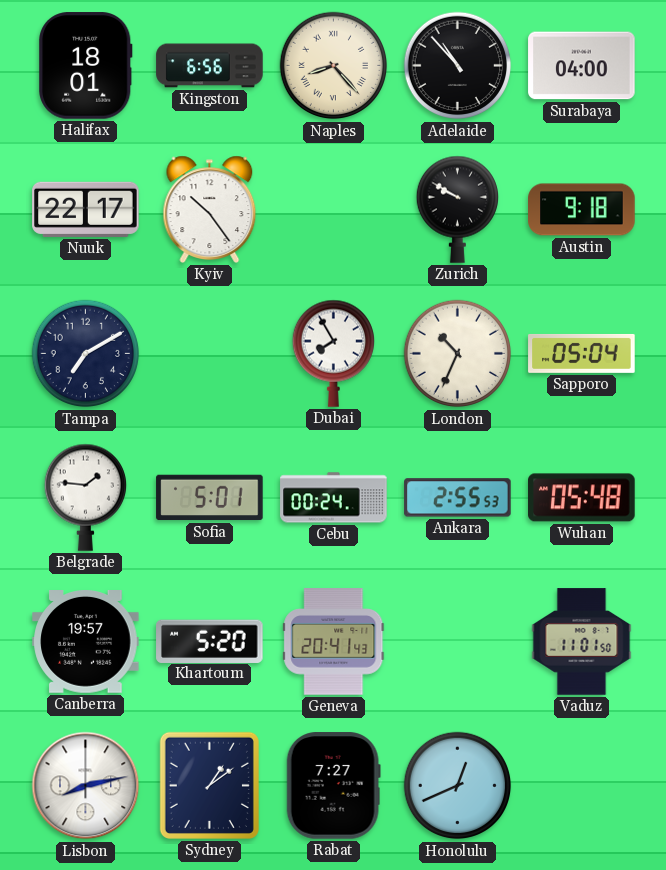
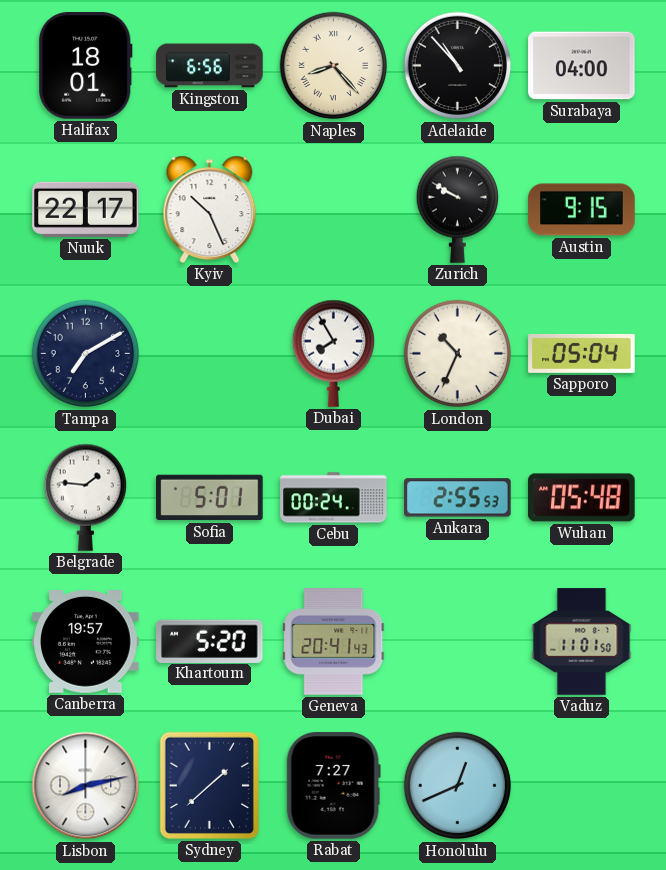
Kyiv: 10:24 -> 10:26 (210, 209)
Austin: 9:18 -> 9:15 (582, 210)
Sydney: 1:09 -> 1:38 (209, 785)
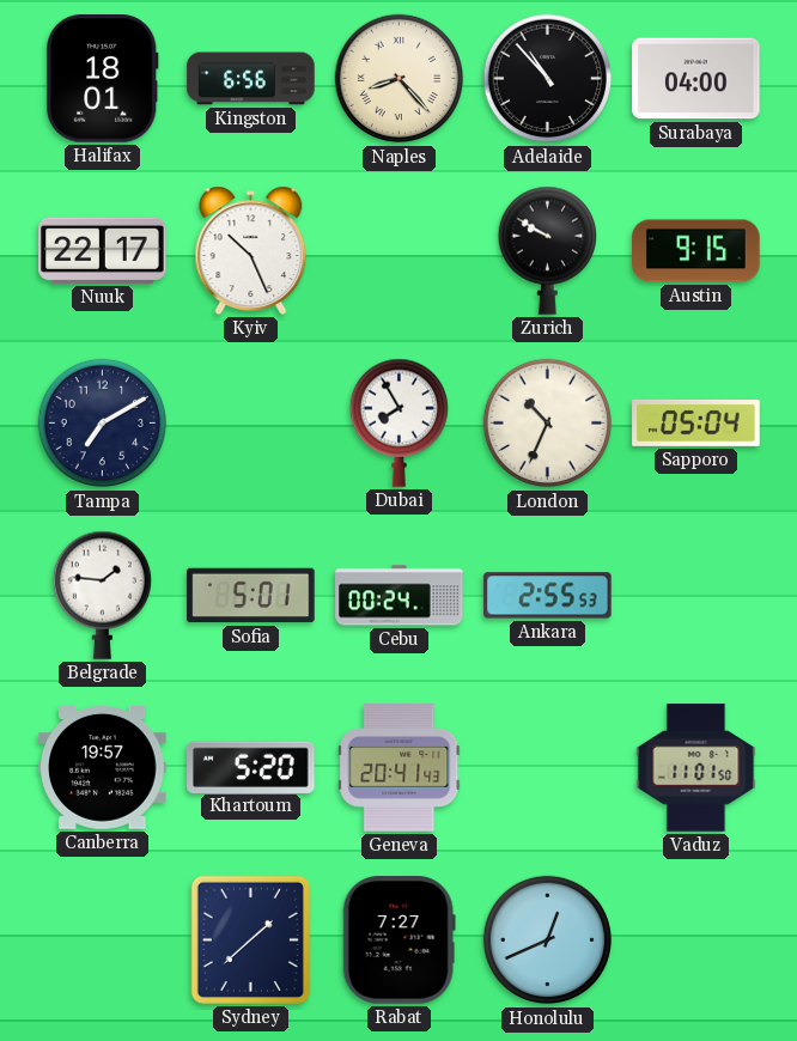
Wuhan: 05:48 -> none (582, 498)
Lisbon: 8:13 -> none (86, 786)
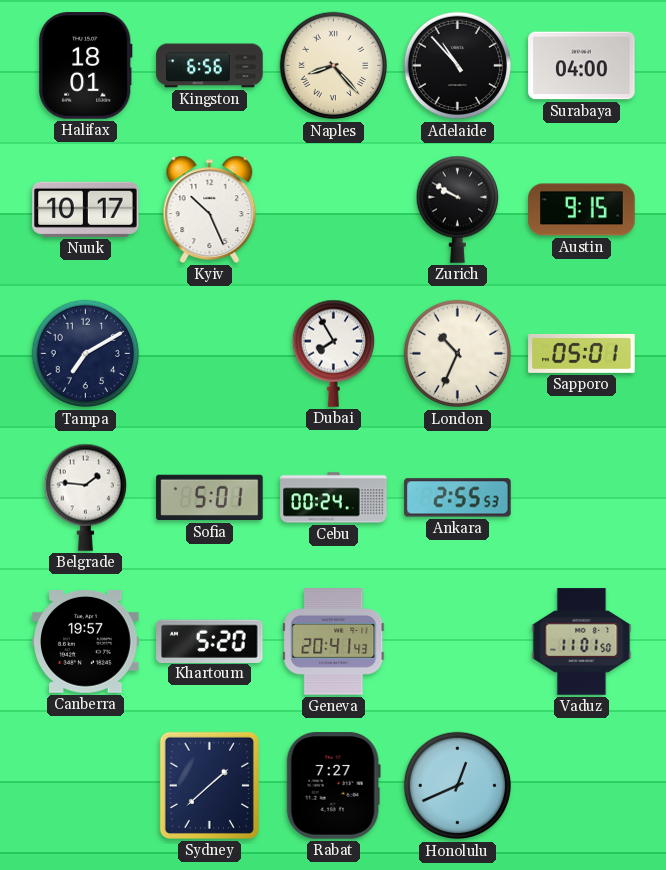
Nuuk: 22:17 -> 10:17 (86, 209)
Sapporo: 05:04 -> 05:01 (582, 353)
